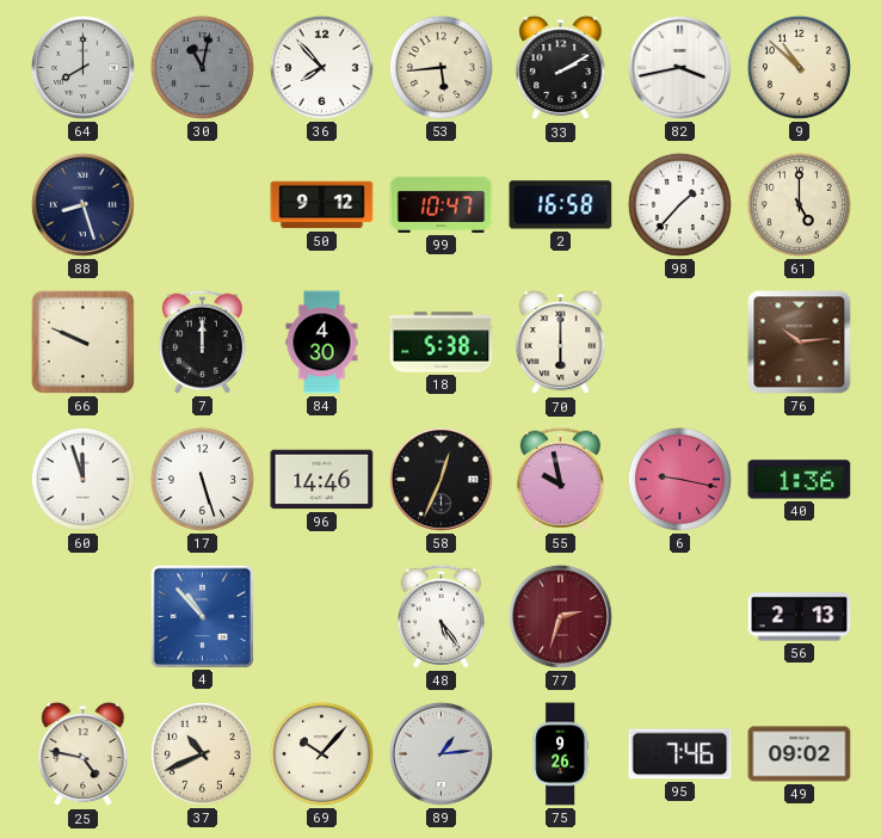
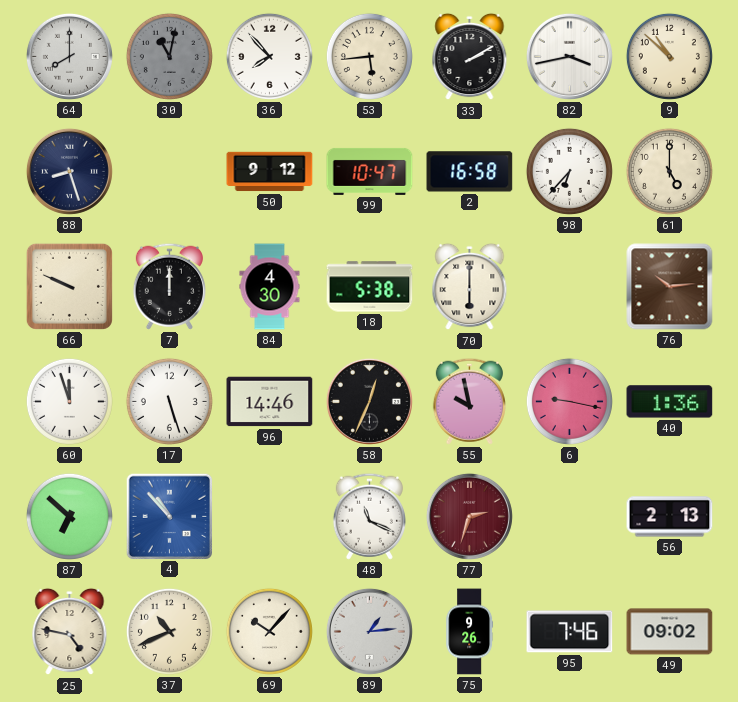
98: 1:37 -> 6:37 (569, 171)
87: none -> 6:52 (69, 516)
48: 5:24 -> 11:19 (369, 516)
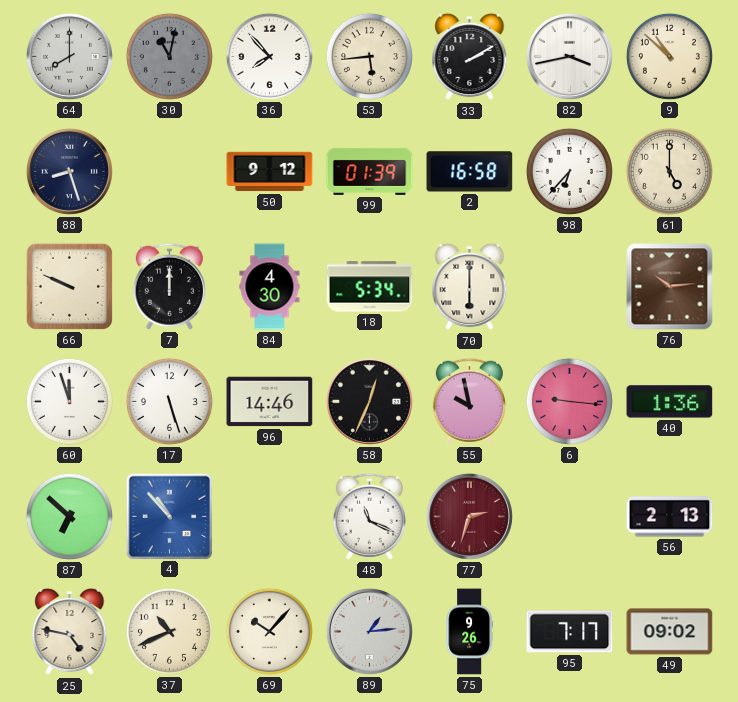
99: 10:47 -> 01:39 (370, 171)
18: 5:38 -> 5:34 (370, 287)
6: 9:17 -> 9:16 (569, 401)
95: 7:46 -> 7:17 (570, 632)
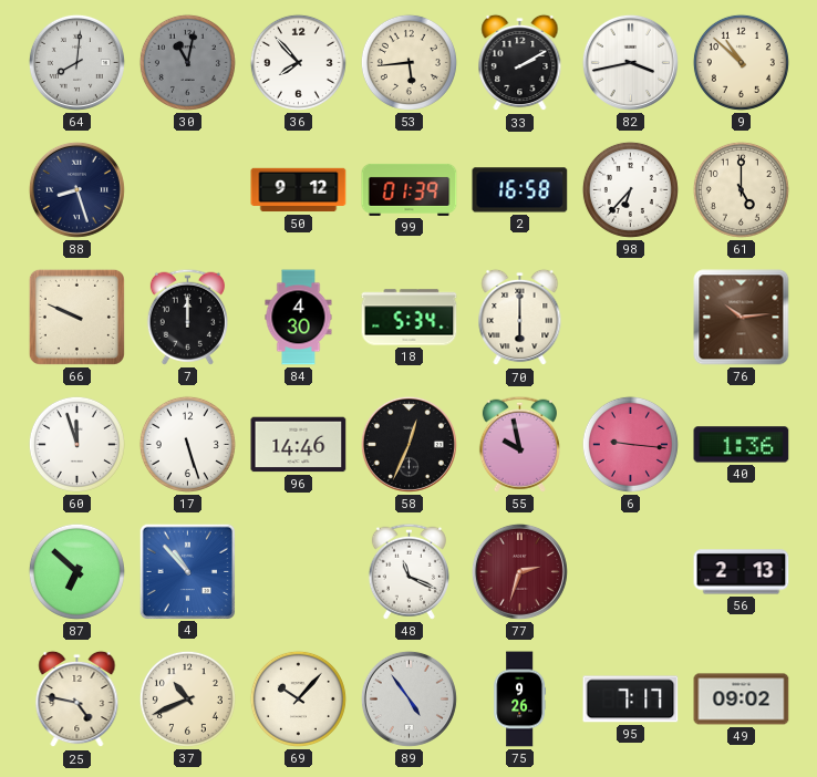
64: 8:00 -> 8:01 (76, 62)
89: 1:14 -> 4:54 (408, 698)
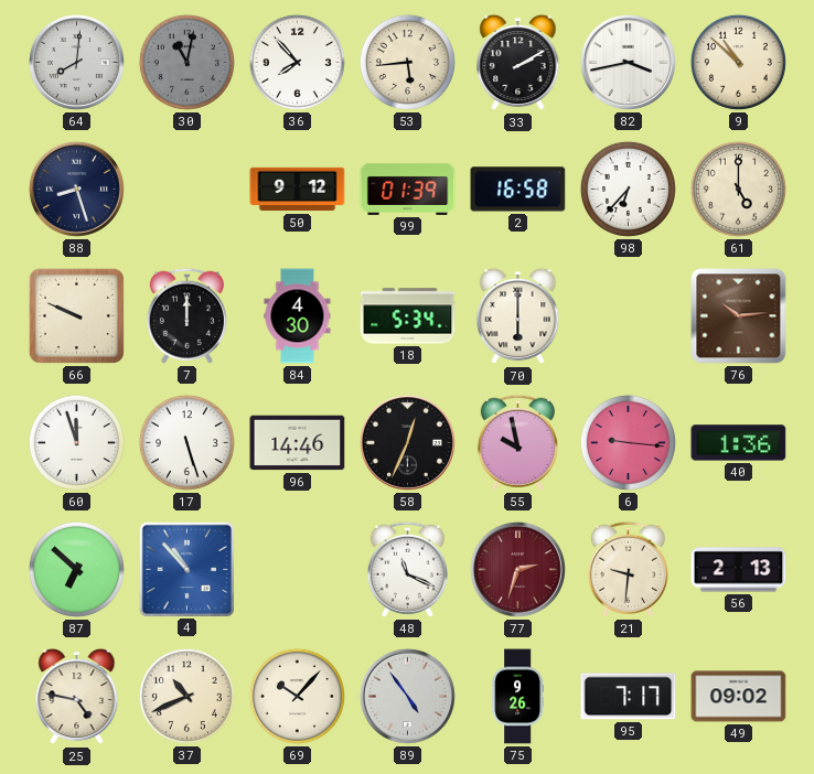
21: none -> 9:31 (628, 569)
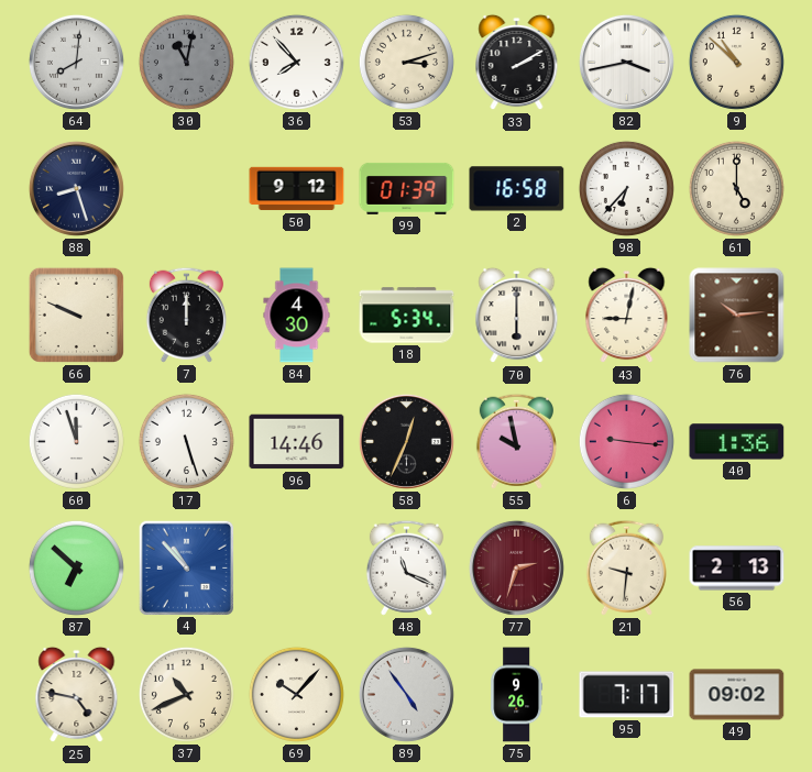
53: 5:44 -> 3:12 (406, 62)
43: none -> 9:02 (627, 316)
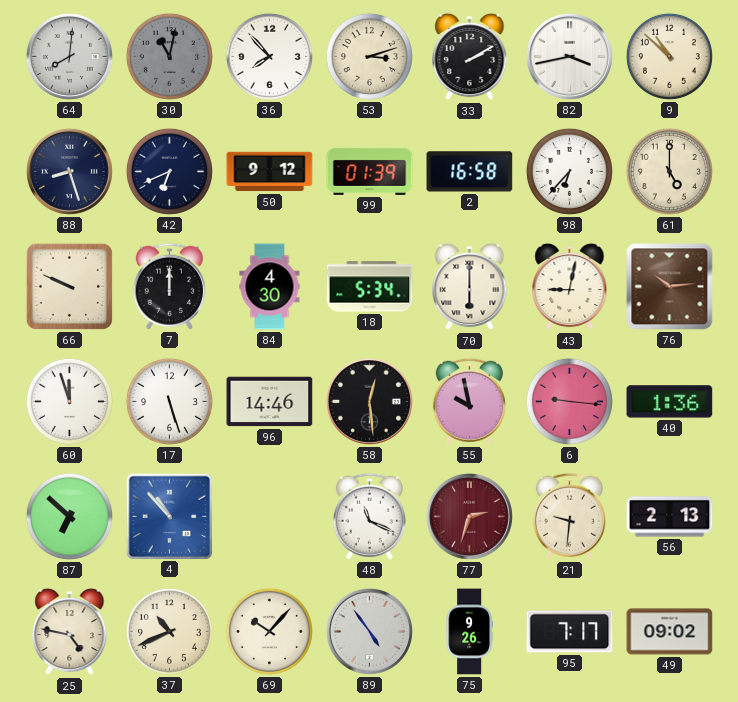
42: none -> 6:41 (169, 171)
58: 12:34 -> 12:29 (369, 401)
